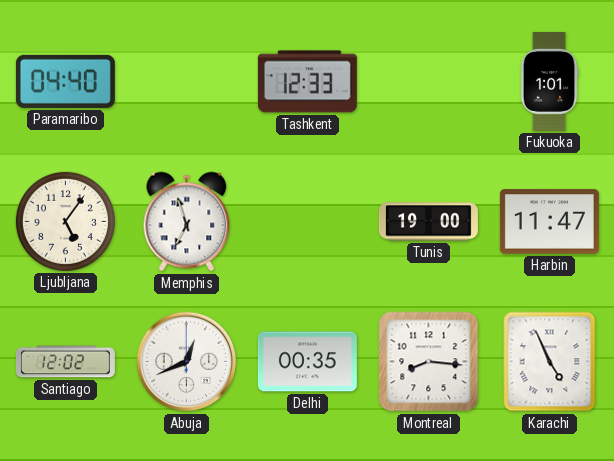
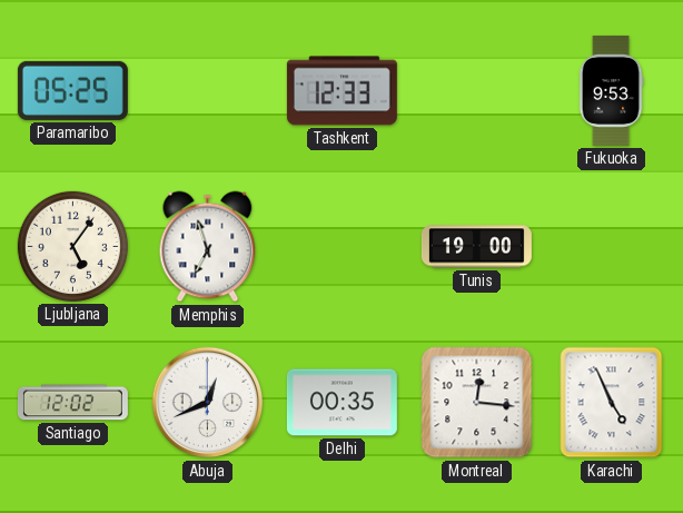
Paramaribo: 04:40 -> 05:25 (72, 90)
Fukuoka: 1:01 -> 9:53 (611, 90)
Harbin: 11:47 -> none (549, 222)
Montreal: 8:16 -> 12:16 (477, 403)
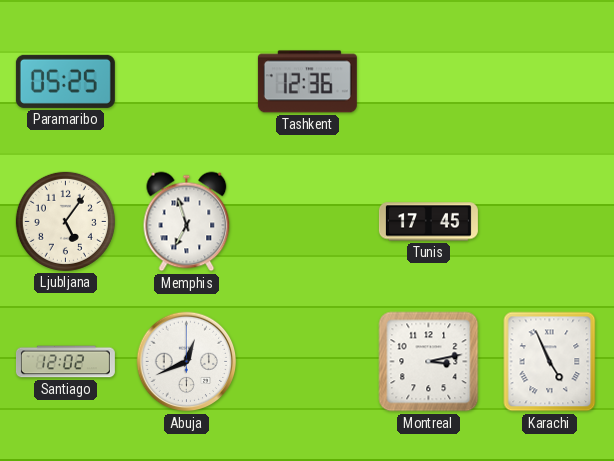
Tashkent: 12:33 -> 12:36 (307, 82)
Fukuoka: 9:53 -> none (611, 90)
Tunis: 19:00 -> 17:45 (428, 222)
Delhi: 00:35 -> none (341, 403)
Montreal: 12:16 -> 3:13 (429, 362)
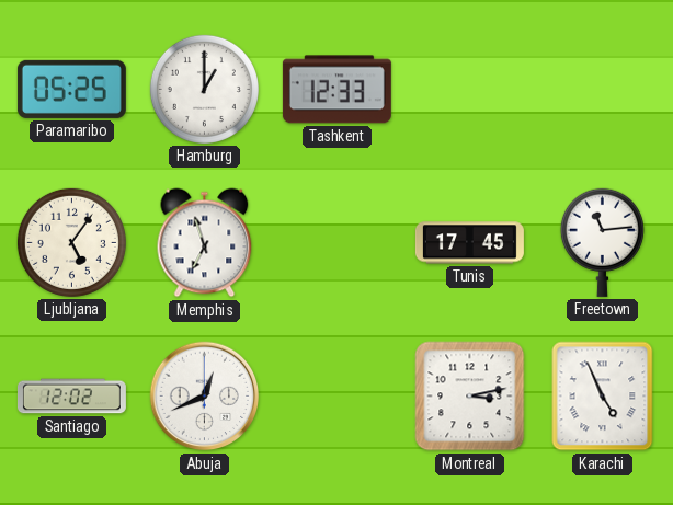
Hamburg: none -> 1:00 (204, 89)
Tashkent: 12:36 -> 12:33 (336, 90)
Freetown: none -> 11:14 (602, 242)
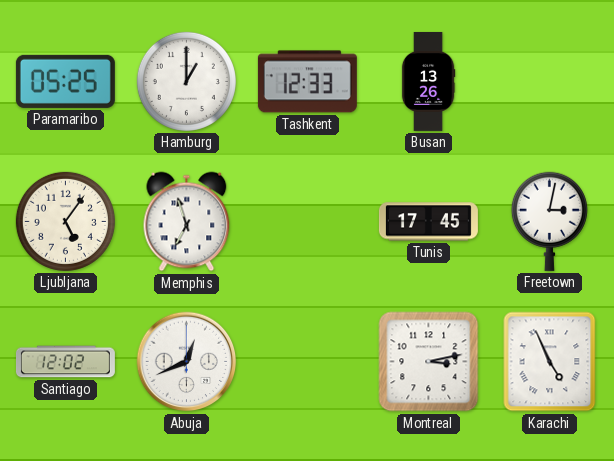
Busan: none -> 13:26 (428, 81)
Freetown: 11:14 -> 3:02 (549, 221)
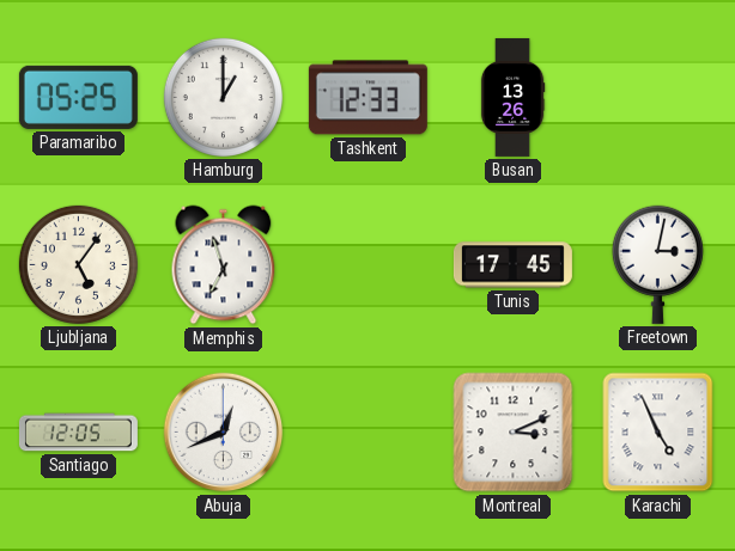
Santiago: 12:02 -> 12:05 (78, 433)
Montreal: 3:13 -> 3:11 (514, 433)
